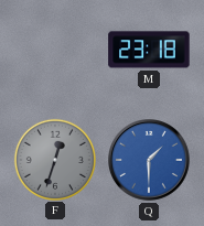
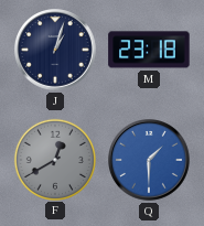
J: none -> 1:03 (56, 51)
F: 12:33 -> 12:40 (54, 159)
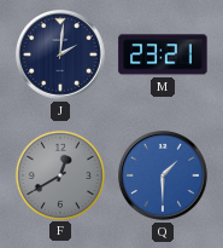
J: 1:03 -> 2:01 (61, 56)
M: 23:18 -> 23:21 (163, 54)
